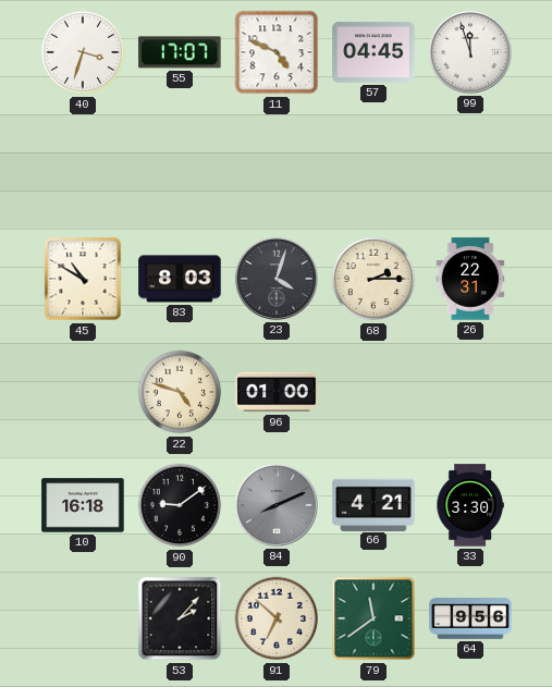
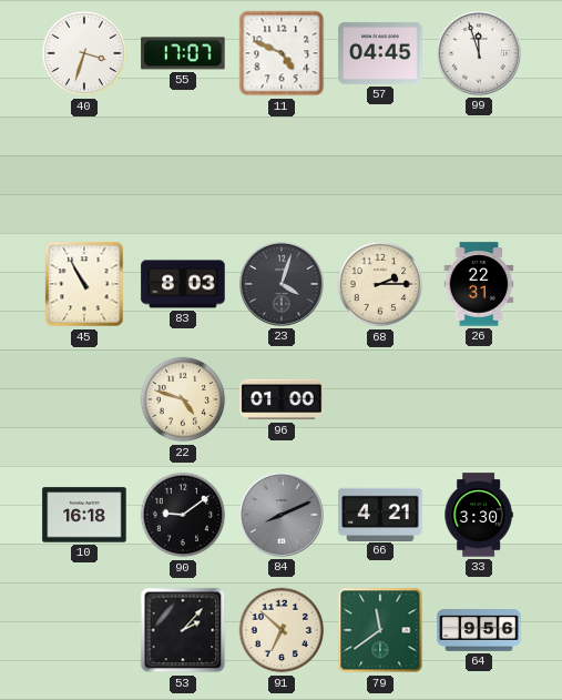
45: 10:50 -> 10:55 (84, 284)
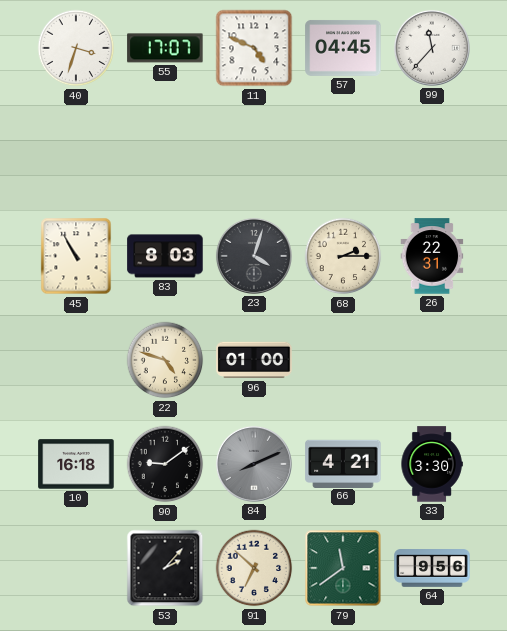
99: 11:57 -> 11:37 (432, 48)
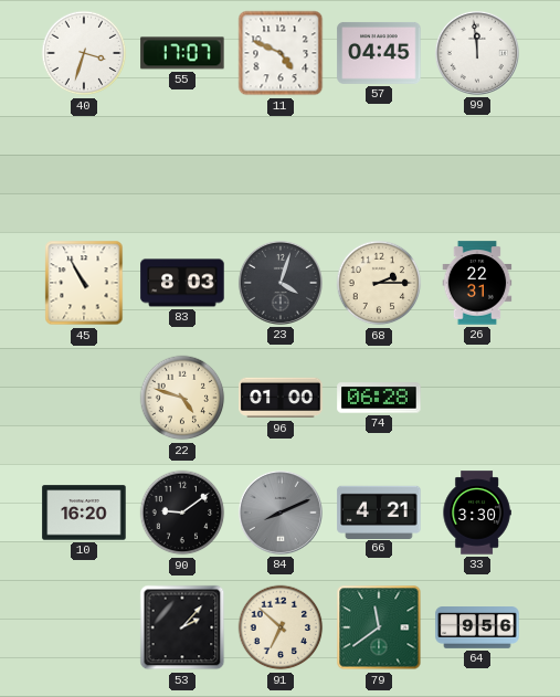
99: 11:37 -> 11:59 (477, 53)
74: none -> 06:28 (379, 398)
10: 16:18 -> 16:20 (84, 513)
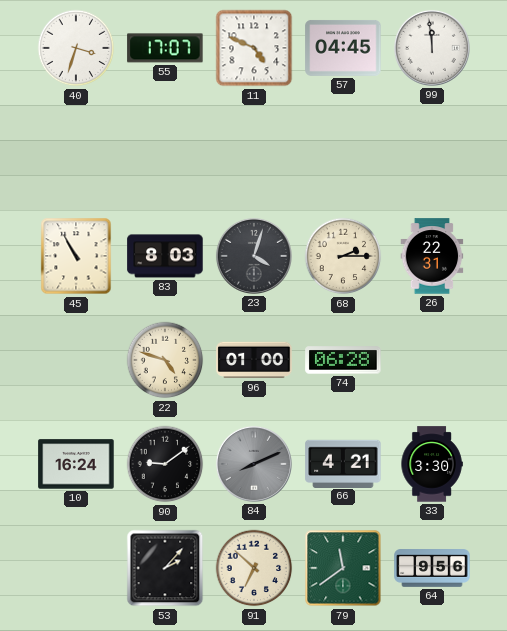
10: 16:20 -> 16:24 (76, 464)
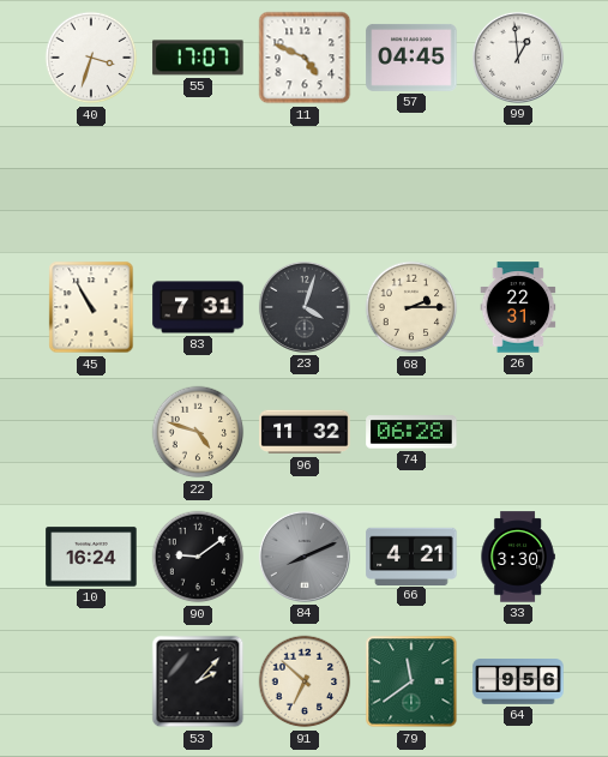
99: 11:59 -> 12:59 (518, 58)
83: 8:03 -> 7:31 (198, 307)
96: 01:00 -> 11:32 (305, 432)
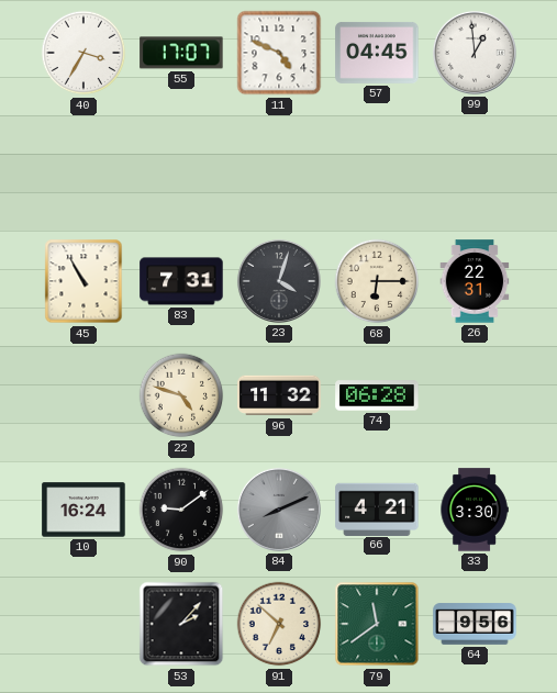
40: 3:33 -> 3:35 (83, 53)
68: 2:15 -> 6:15 (377, 281)
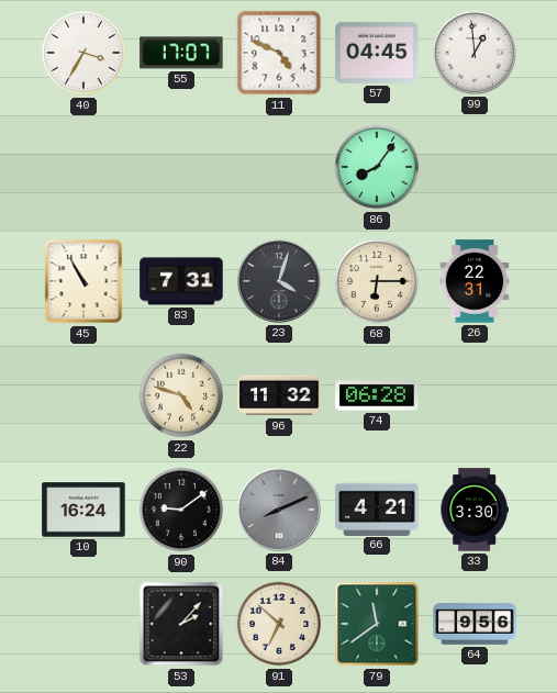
86: none -> 8:06 (377, 167)
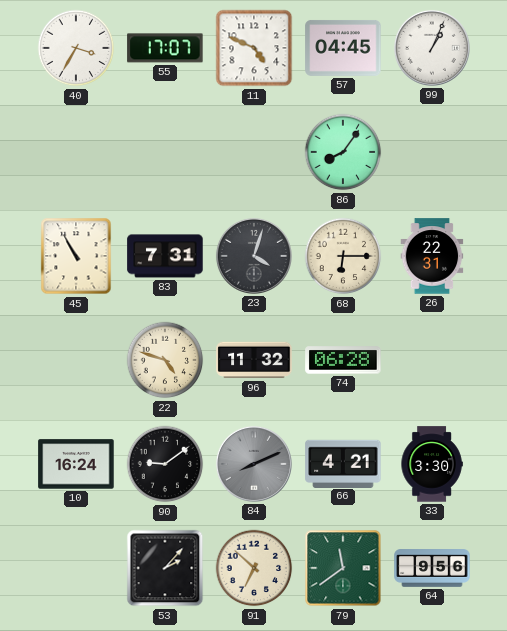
99: 12:59 -> 1:04 (432, 48)
